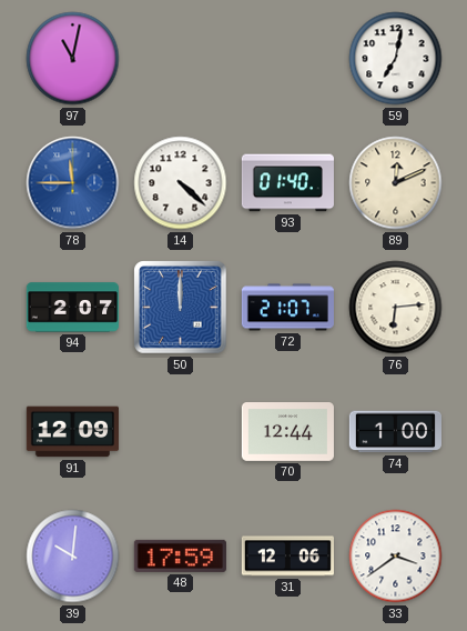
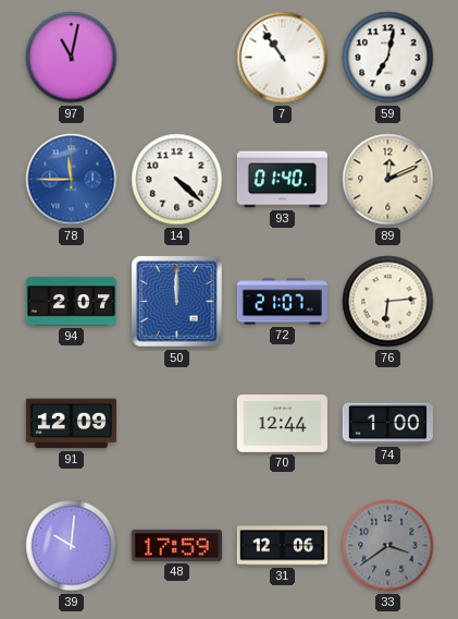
7: none -> 10:54 (283, 58)
33 dial: white -> grey (388, 546)
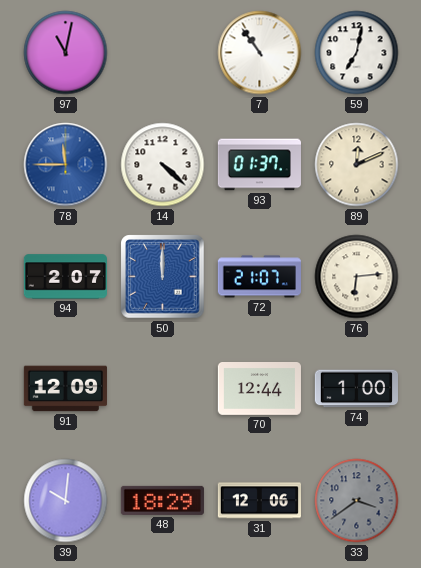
93: 01:40 -> 01:37 (259, 165)
48: 17:59 -> 18:29 (162, 500)
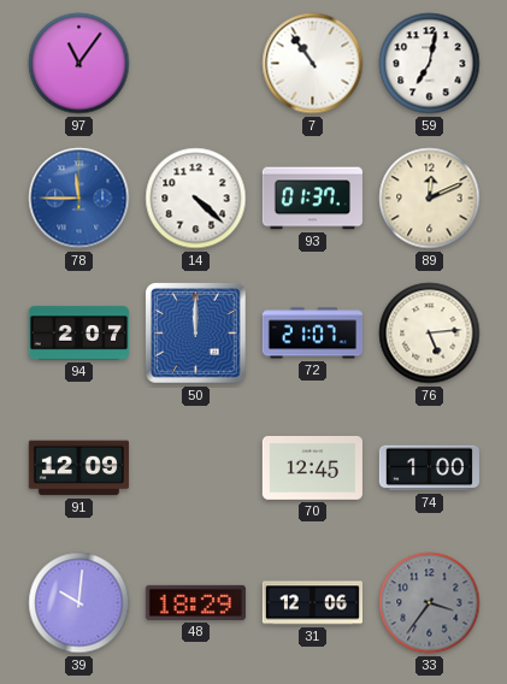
97: 11:02 -> 11:06 (79, 64)
76: 6:14 -> 5:14 (430, 334)
70: 12:44 -> 12:45 (312, 468)
33: 3:39 -> 3:36 (430, 603)
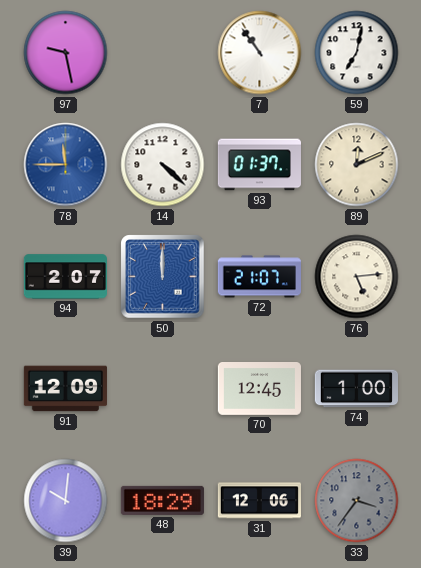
97: 11:06 -> 9:28 (66, 53)
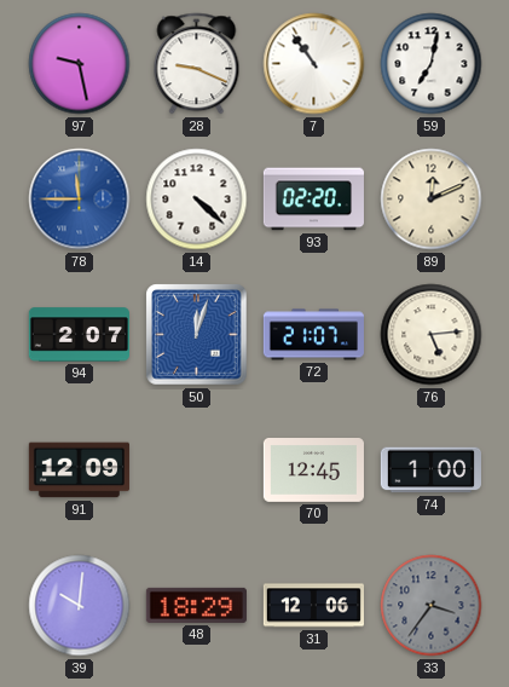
28: none -> 9:19 (197, 64)
93: 01:37 -> 02:20 (313, 200)
50: 12:00 -> 12:03 (197, 335)
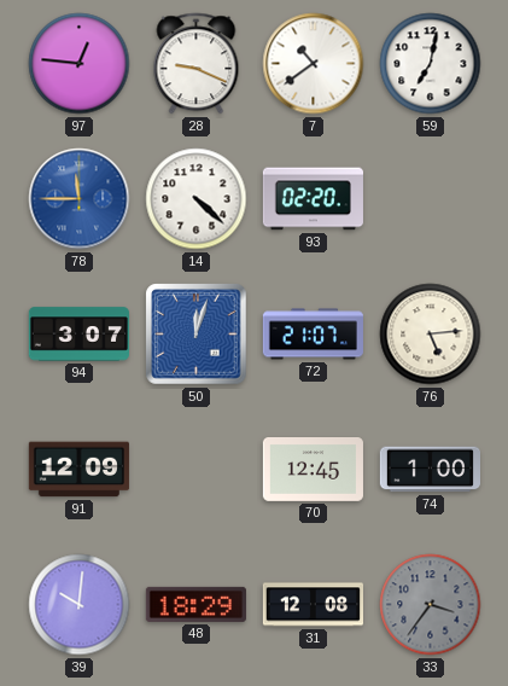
97: 9:28 -> 12:46 (80, 64)
7: 10:54 -> 10:39 (314, 64)
89: 12:11 -> none (432, 200)
94: 2:07 -> 3:07 (78, 335)
31: 12:06 -> 12:08 (313, 605)
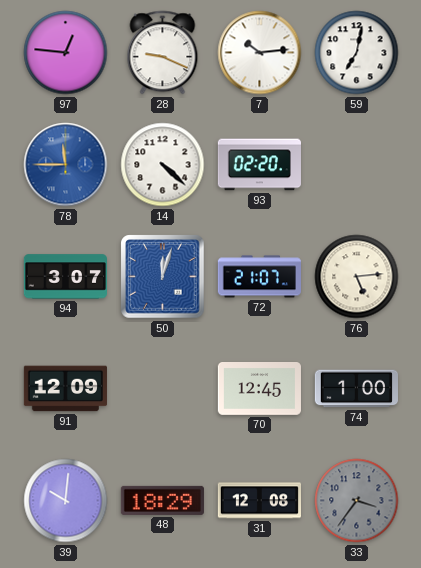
7: 10:39 -> 10:14 (260, 53)
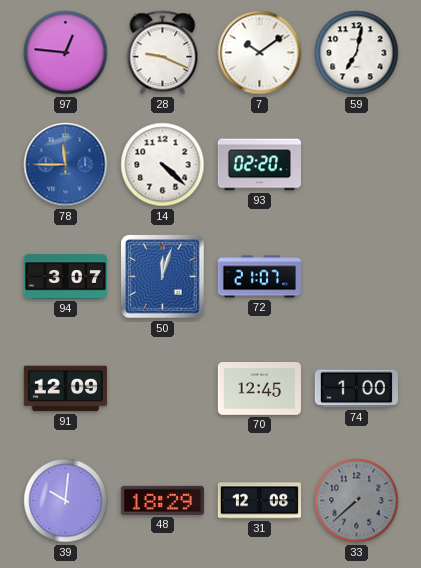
7: 10:14 -> 10:09 (260, 53)
76: 5:14 -> none (357, 277)
33: 3:36 -> 7:38 (357, 501)
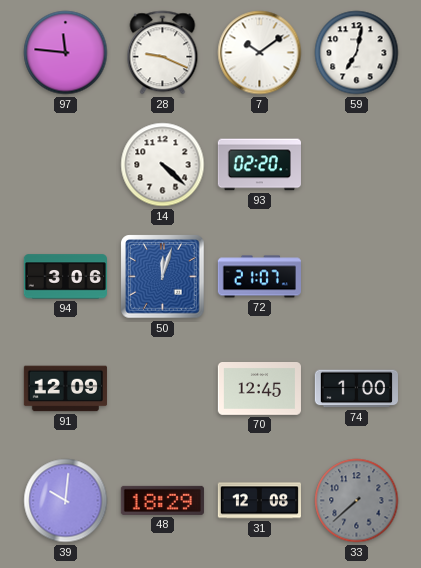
97: 12:46 -> 11:46 (66, 53)
78: 11:45 -> none (66, 165)
94: 3:07 -> 3:06 (65, 277)
